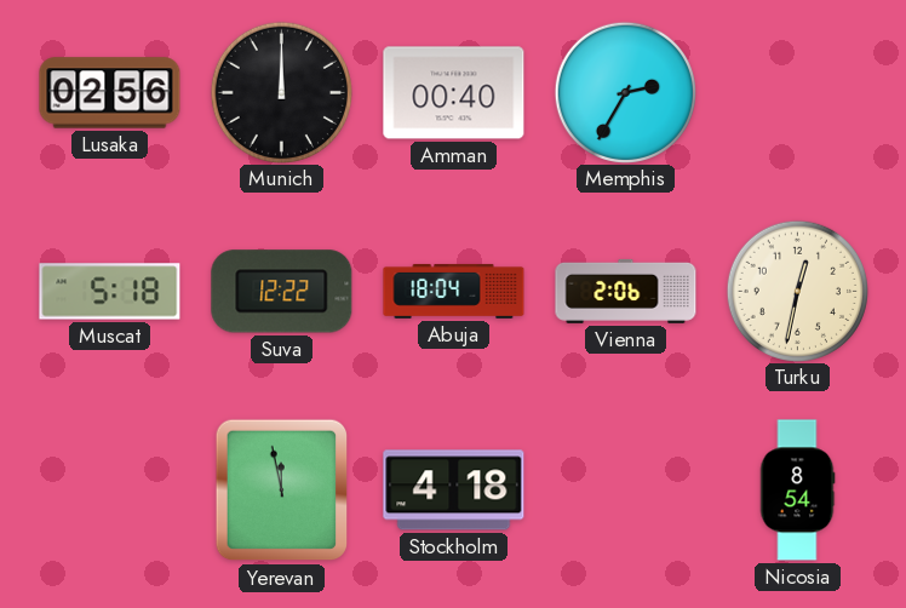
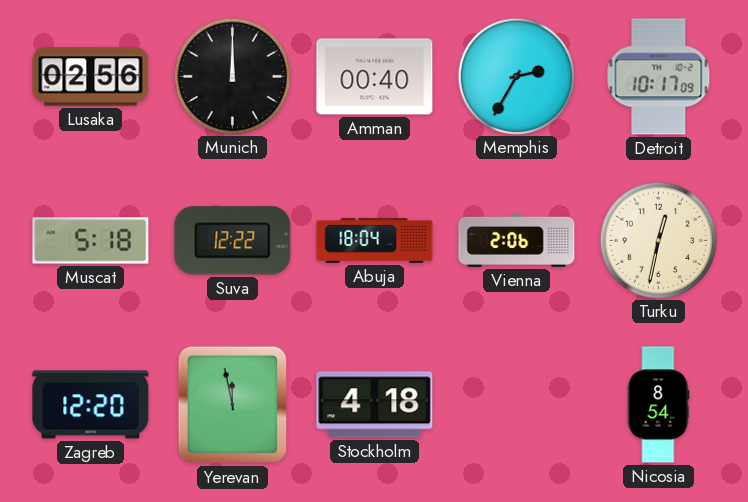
Detroit: none -> 10:17 (659, 77)
Zagreb: none -> 12:20 (91, 405)
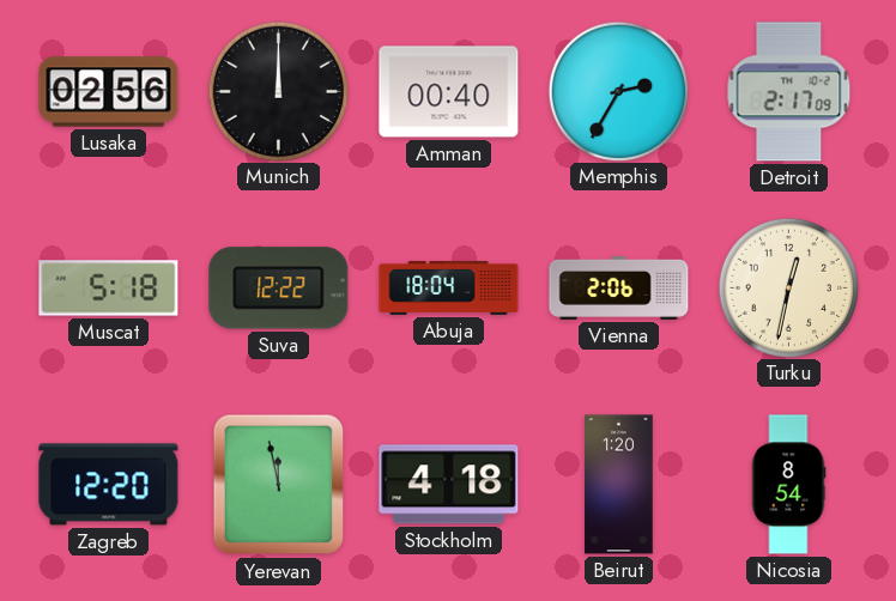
Detroit: 10:17 -> 2:17 (789, 92)
Beirut: none -> 1:20 (619, 485)
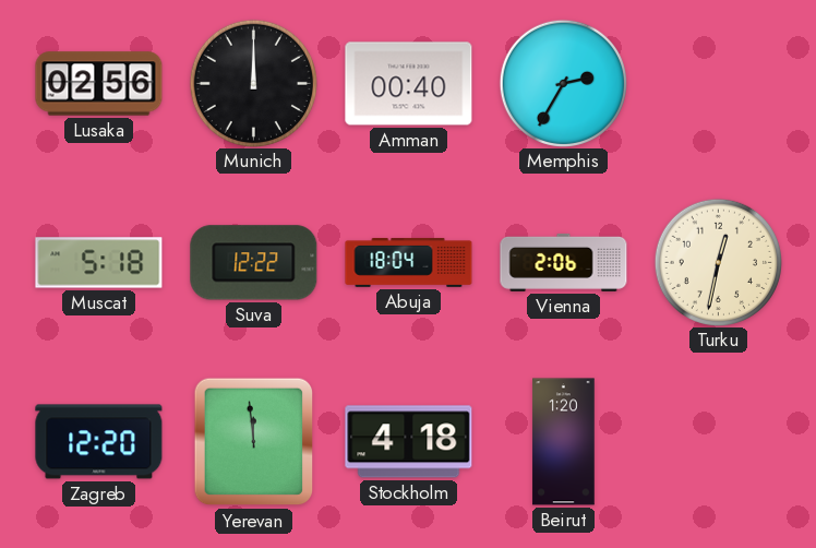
Detroit: 2:17 -> none (789, 92)
Yerevan: 11:58 -> 11:59 (254, 442)
Nicosia: 8:54 -> none (788, 485)
